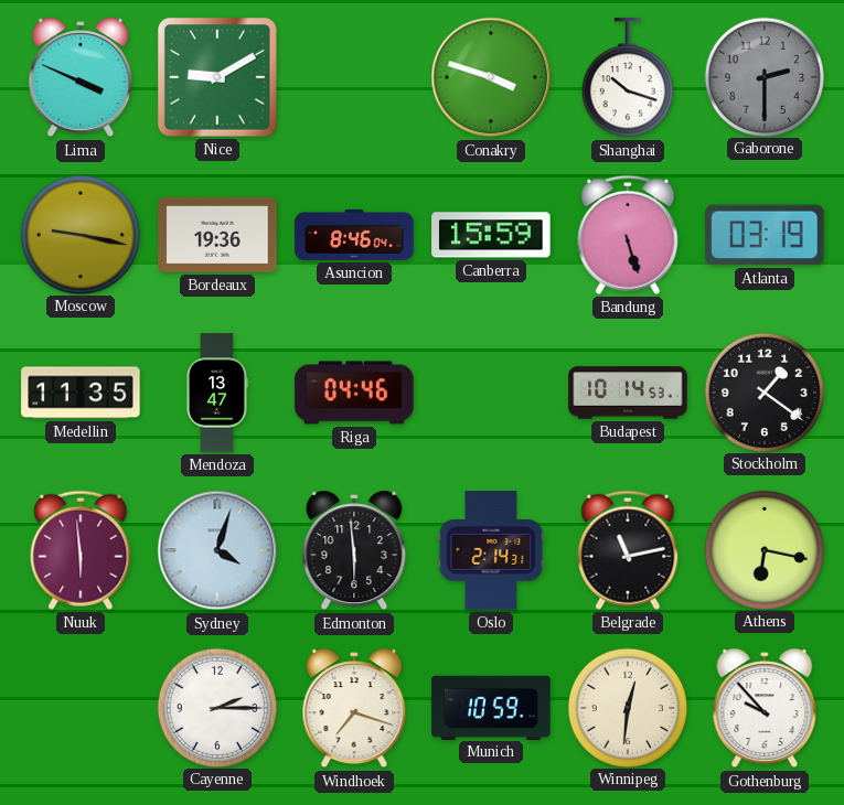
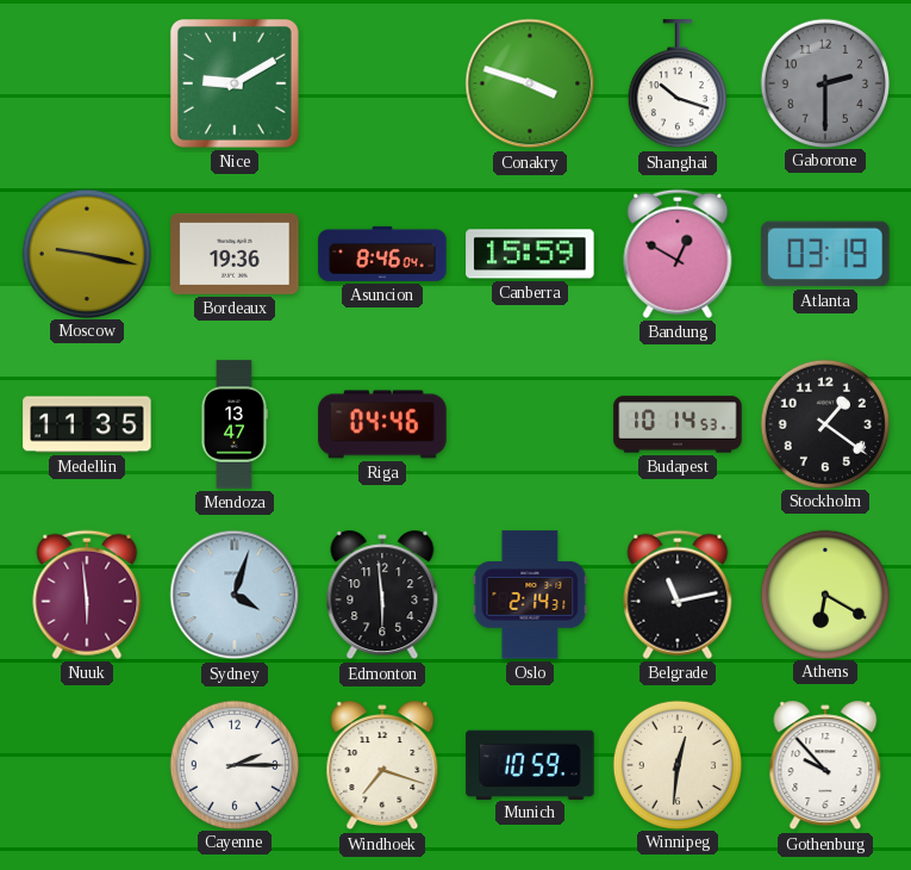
Lima: 3:49 -> none (81, 77)
Bandung: 5:27 -> 12:50 (678, 254)
Athens: 6:17 -> 6:20 (824, 594)
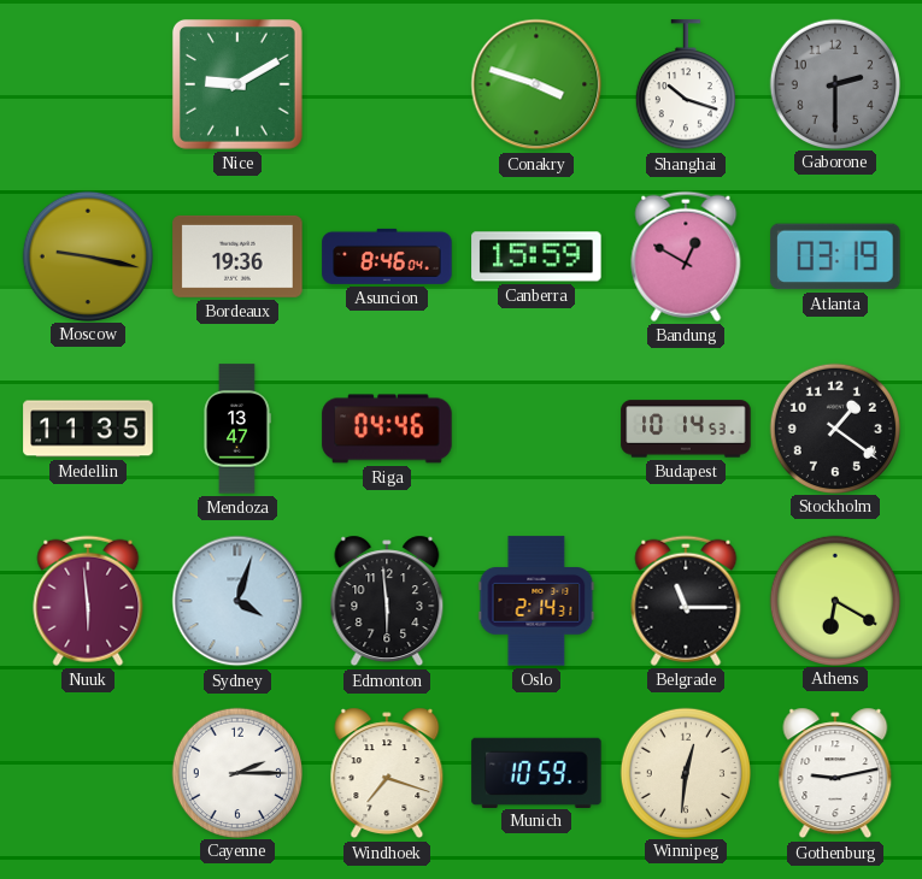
Belgrade: 11:13 -> 11:15 (686, 601)
Gothenburg: 9:53 -> 9:13 (835, 773)
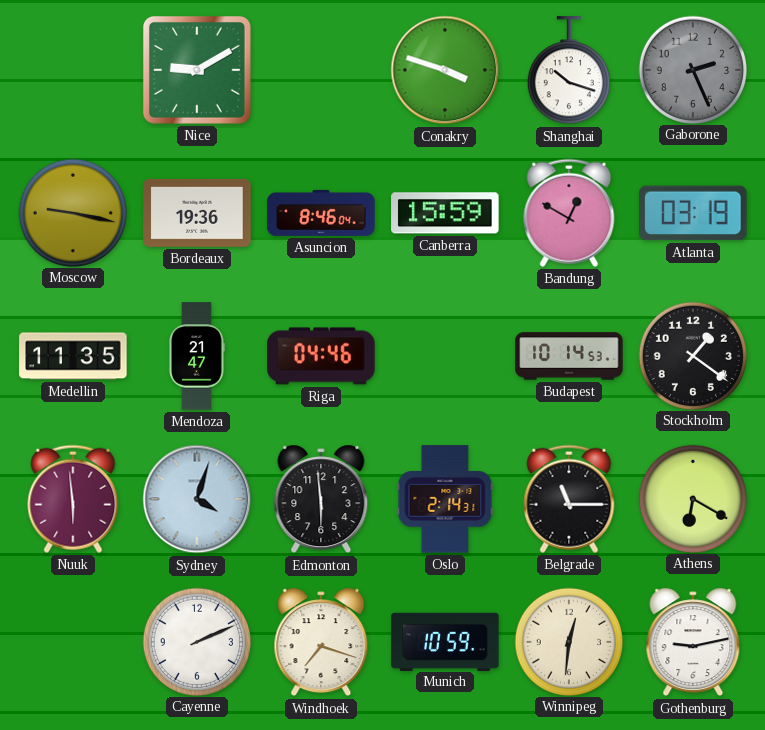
Gaborone: 2:30 -> 2:26 (692, 69)
Mendoza: 13:47 -> 21:47 (197, 356)
Cayenne: 2:15 -> 2:11 (196, 641)
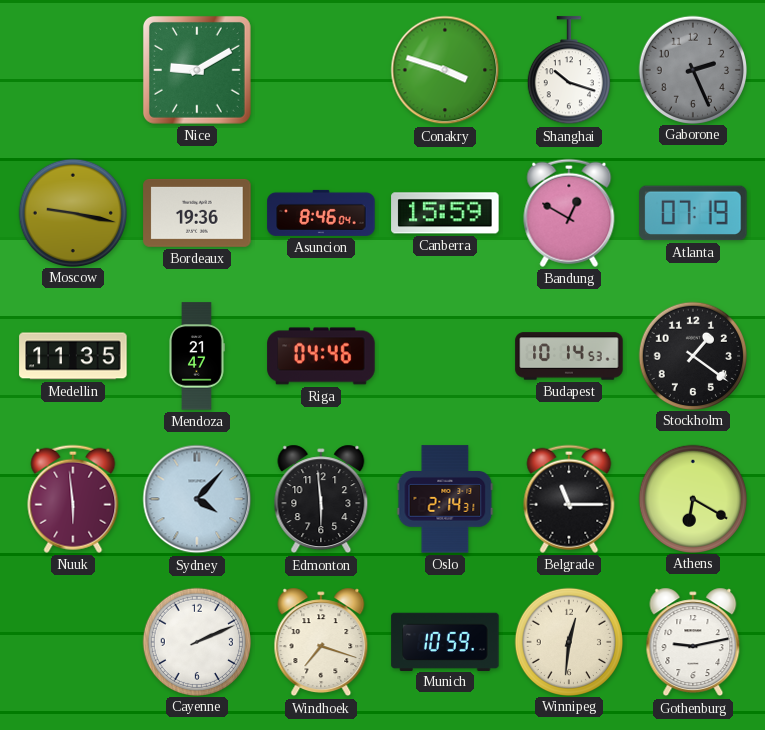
Atlanta: 03:19 -> 07:19 (693, 213)
Sydney: 4:03 -> 4:07 (197, 499)
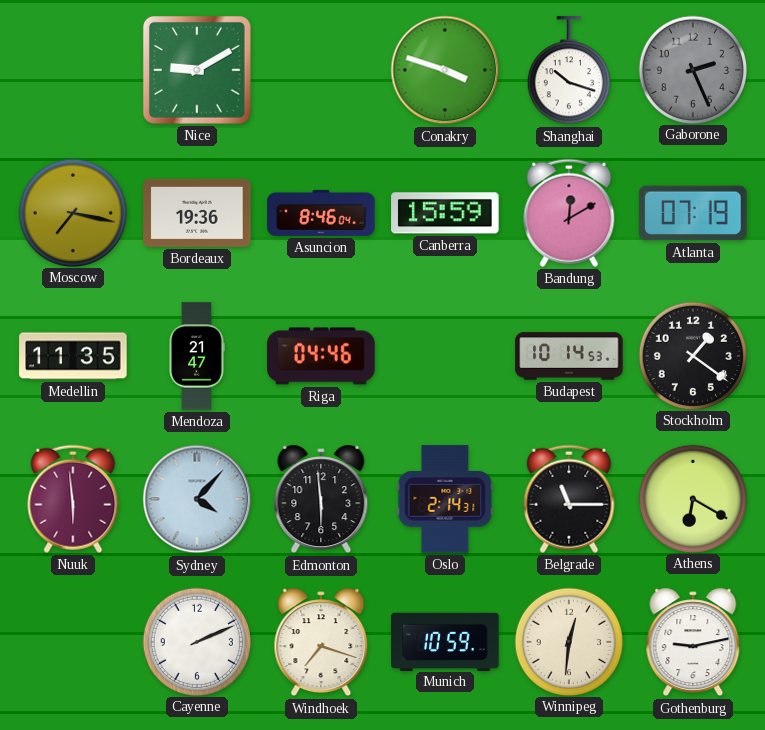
Moscow: 9:17 -> 7:17 (72, 212)
Bandung: 12:50 -> 12:10 (569, 213)
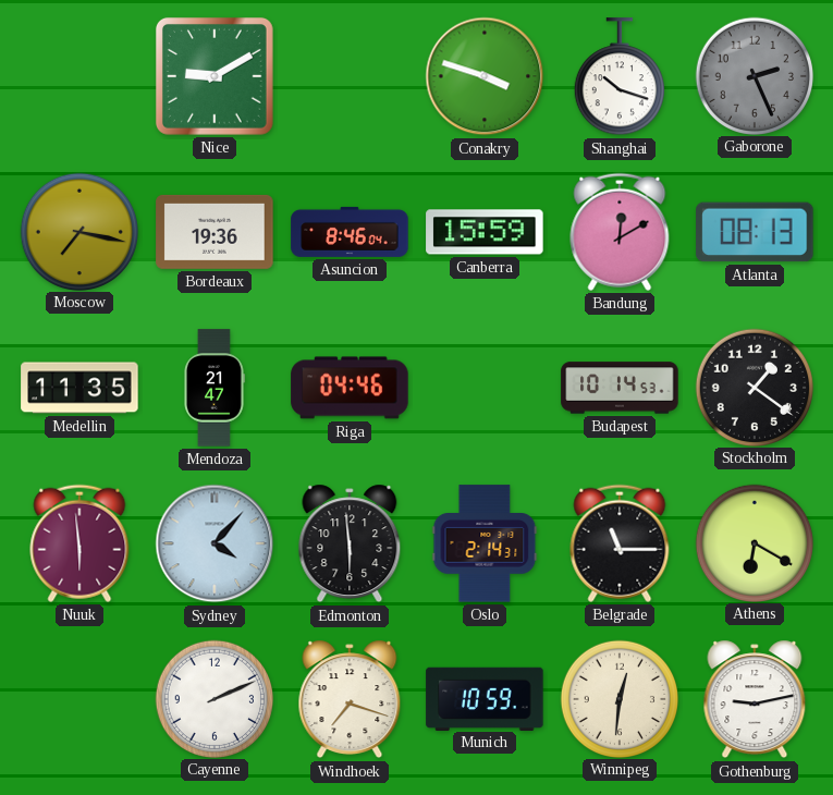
Atlanta: 07:19 -> 08:13 (755, 232)
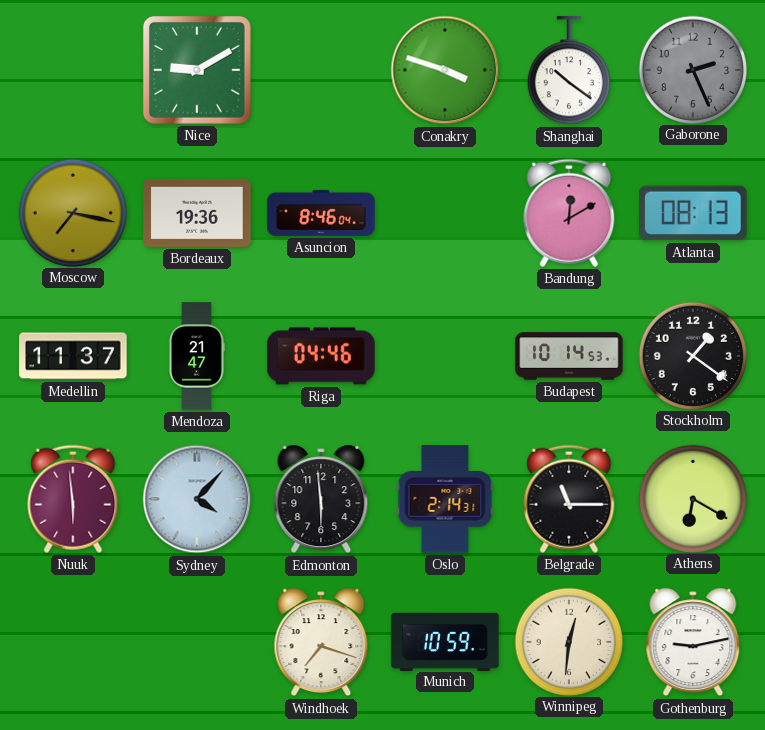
Shanghai: 10:18 -> 10:21 (568, 71)
Canberra: 15:59 -> none (485, 232)
Medellin: 11:35 -> 11:37 (73, 356)
Cayenne: 2:11 -> none (213, 698)
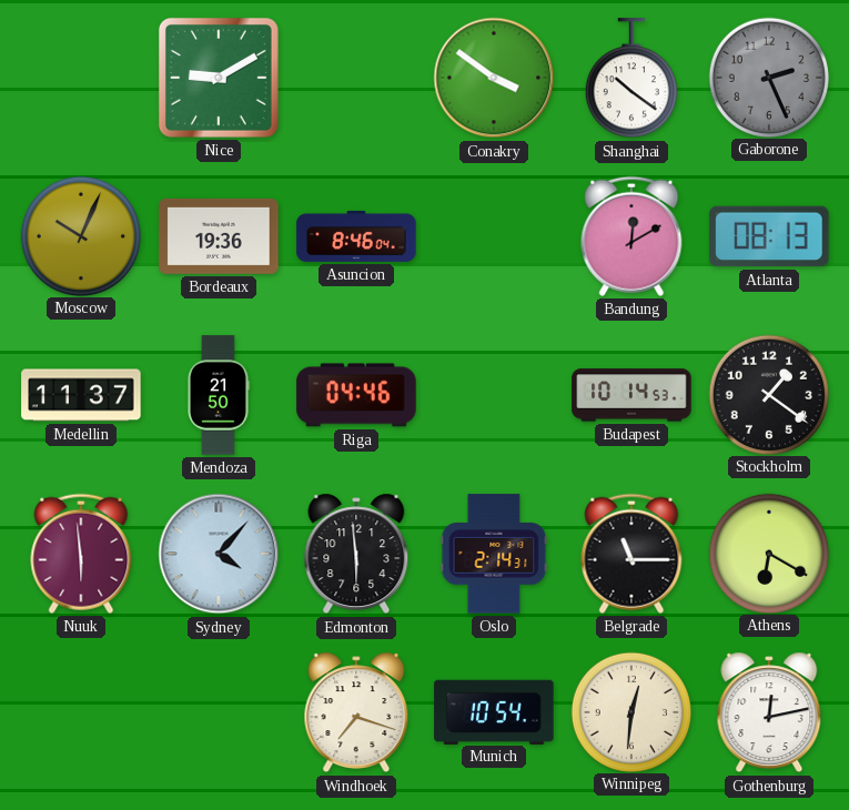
Conakry: 3:48 -> 3:51 (494, 78)
Moscow: 7:17 -> 10:04 (80, 235)
Mendoza: 21:47 -> 21:50 (219, 395)
Munich: 10:59 -> 10:54 (494, 711)
Gothenburg: 9:13 -> 12:13 (769, 712)
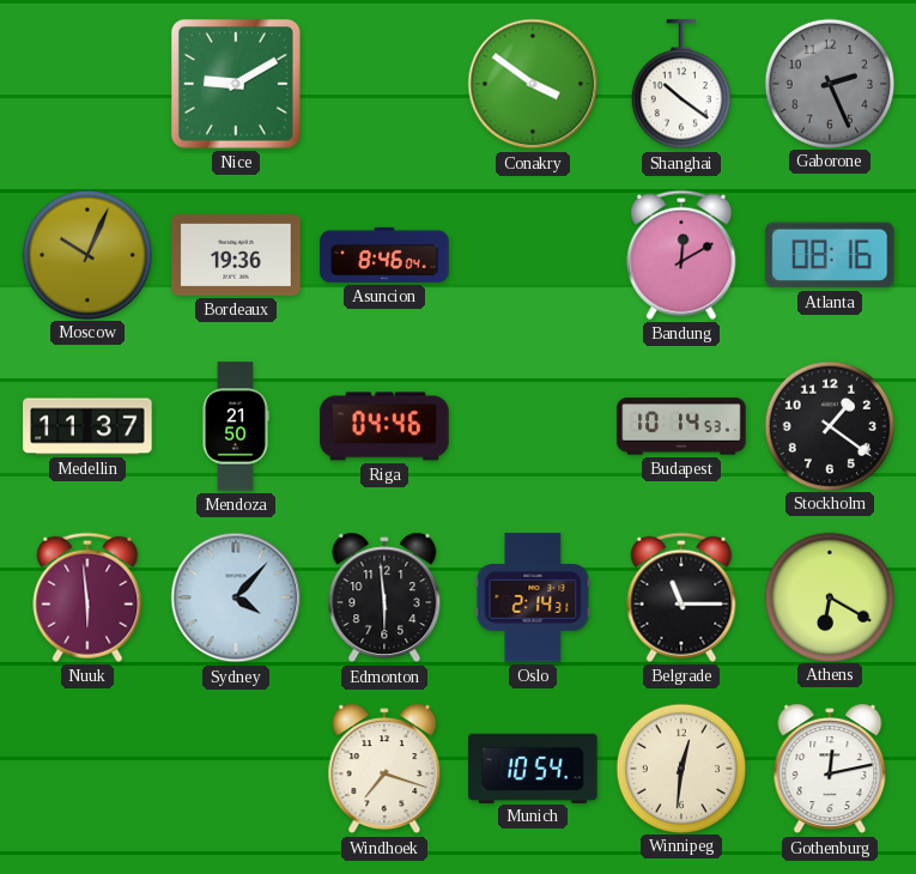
Atlanta: 08:13 -> 08:16 (830, 255)
